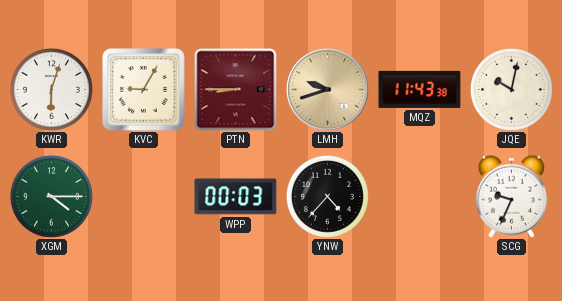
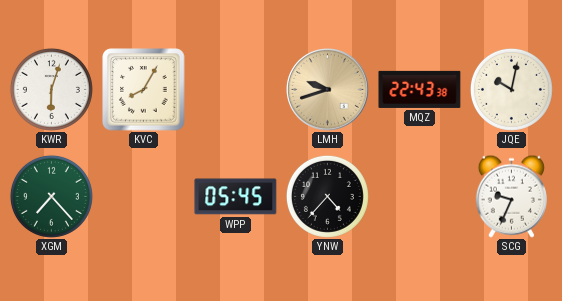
KVC: 9:05 -> 8:05 (144, 90)
PTN: 8:45 -> none (236, 90)
MQZ: 11:43 -> 22:43 (420, 89)
XGM: 4:15 -> 7:23 (51, 196)
WPP: 00:03 -> 05:45 (236, 197)
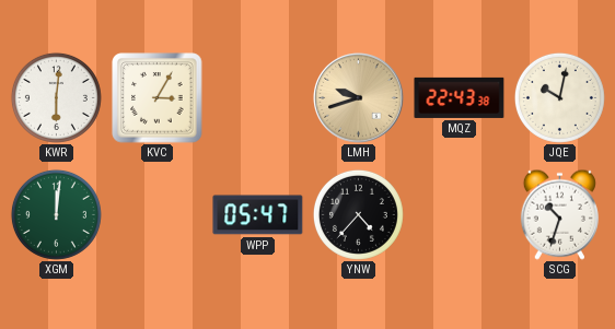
KWR: 6:03 -> 6:01 (56, 97)
KVC: 8:05 -> 3:05 (158, 98)
XGM: 7:23 -> 12:01 (56, 214)
WPP: 05:45 -> 05:47 (258, 215)
SCG: 9:34 -> 10:33 (559, 214)
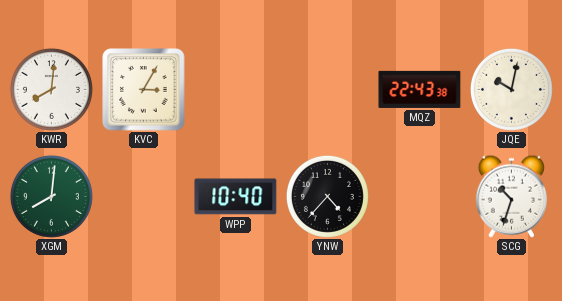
KWR: 6:01 -> 8:01 (51, 89)
LMH: 9:42 -> none (359, 98)
XGM: 12:01 -> 8:01 (51, 196)
WPP: 05:47 -> 10:40 (236, 197)
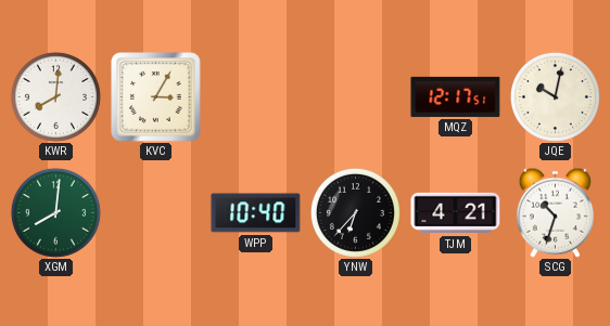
MQZ: 22:43 -> 12:17 (456, 96)
YNW: 4:37 -> 6:37 (355, 212)
TJM: none -> 4:21 (456, 213)
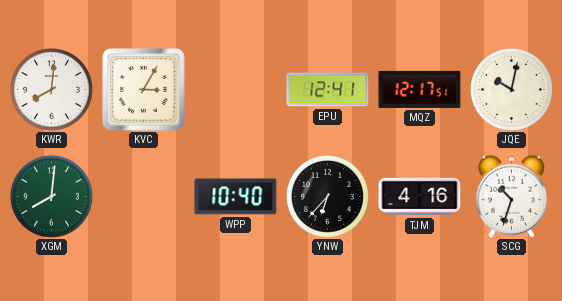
EPU: none -> 12:41 (328, 90)
TJM: 4:21 -> 4:16 (420, 197)
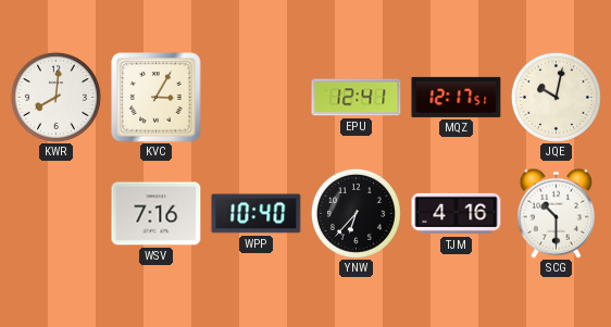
XGM: 8:01 -> none (51, 196)
WSV: none -> 7:16 (157, 214)
SCG: 10:33 -> 10:30 (556, 213)
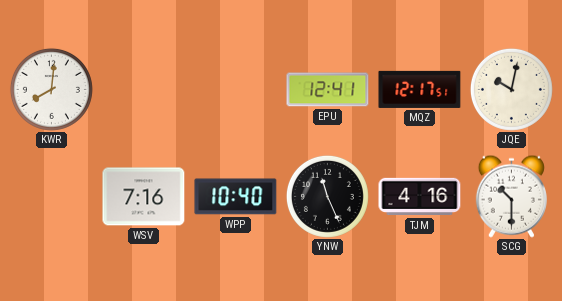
KVC: 3:05 -> none (157, 98)
YNW: 6:37 -> 11:26 (327, 196)
